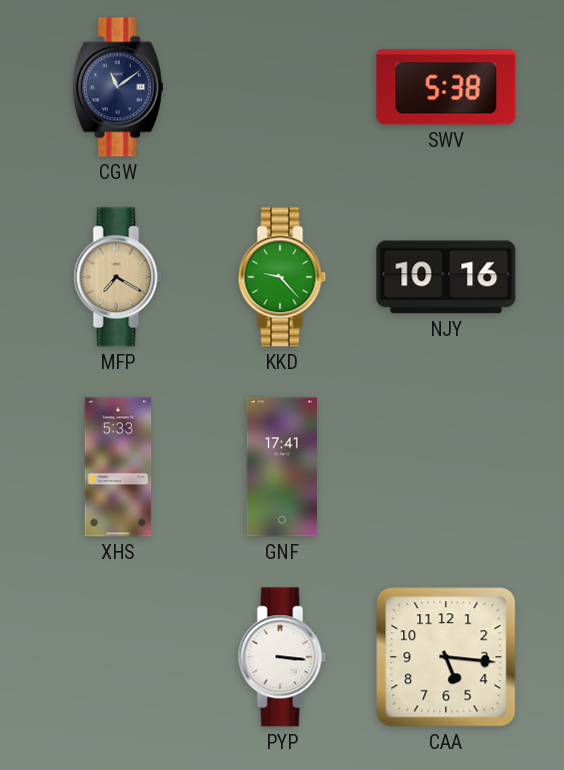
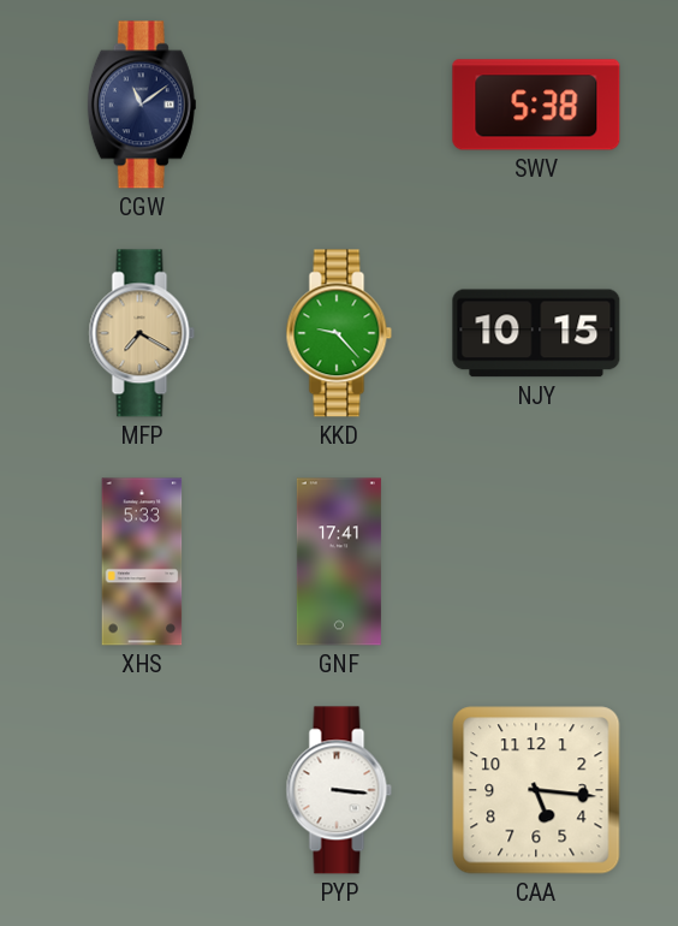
NJY: 10:16 -> 10:15 (536, 333)
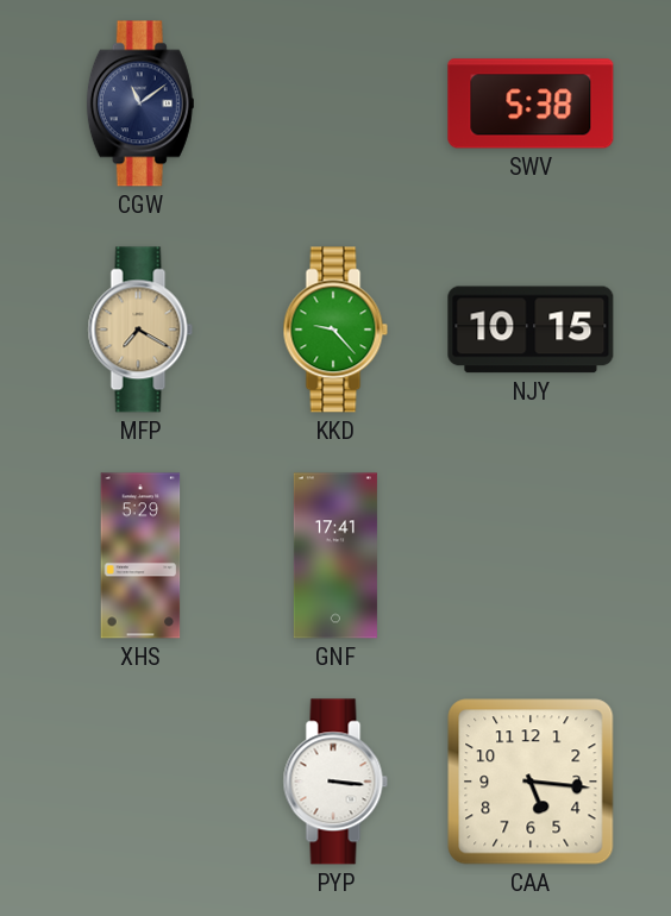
XHS: 5:33 -> 5:29 (140, 556)
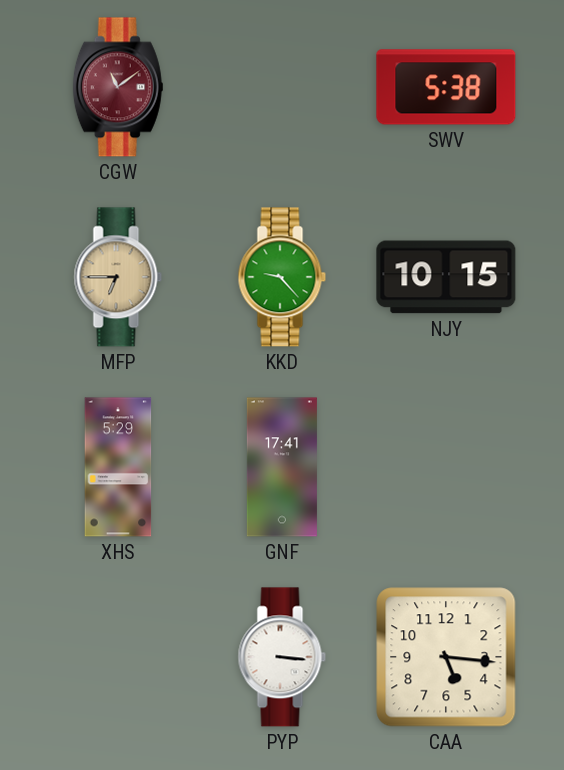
CGW dial: navy -> burgundy (118, 87)
MFP: 7:20 -> 6:45 (118, 277)
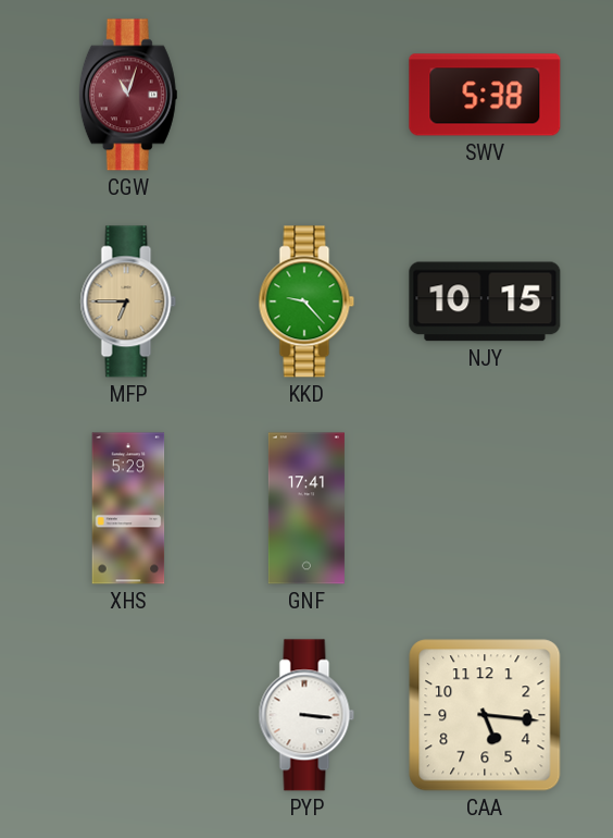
CGW: 11:09 -> 11:03 (128, 95)
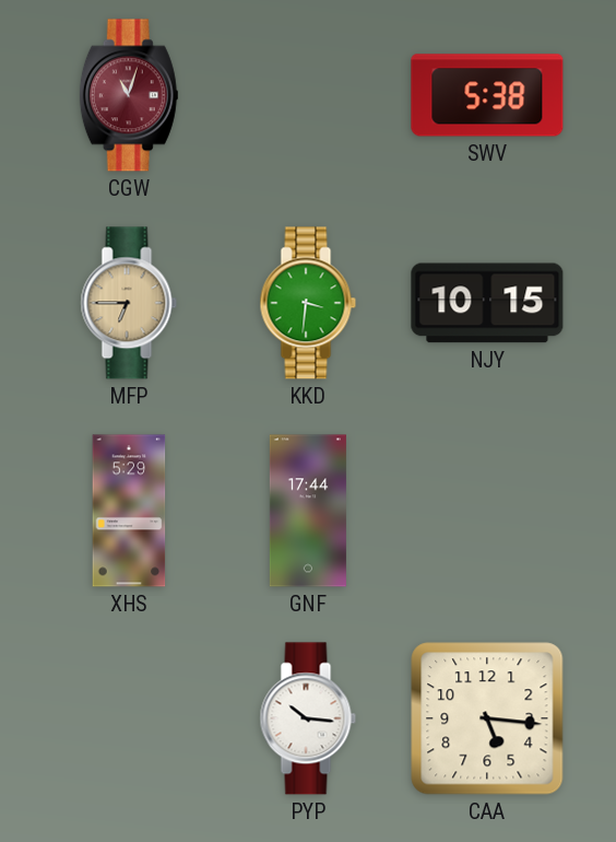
KKD: 9:23 -> 3:31 (308, 303)
GNF: 17:41 -> 17:44 (308, 511)
PYP: 3:16 -> 10:16 (308, 718)
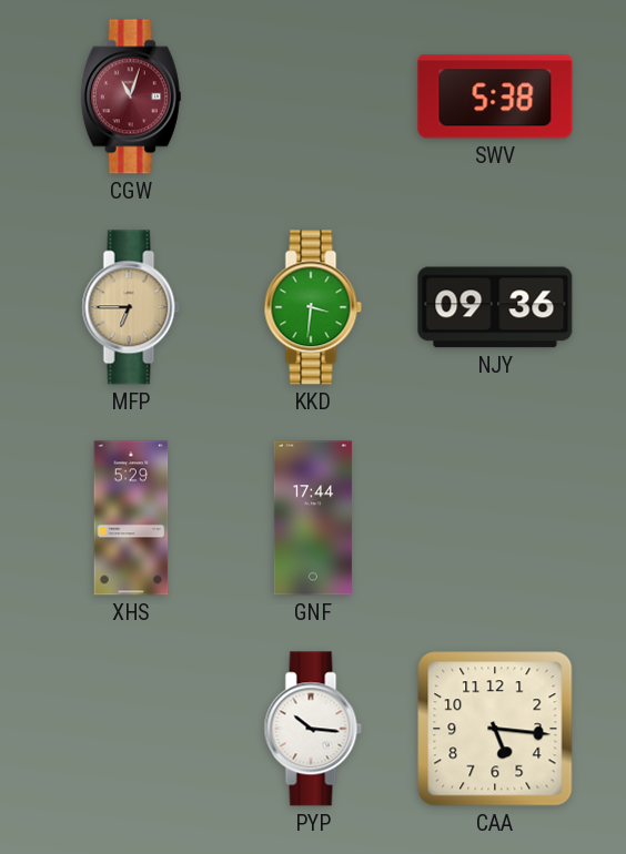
NJY: 10:15 -> 09:36 (495, 307)
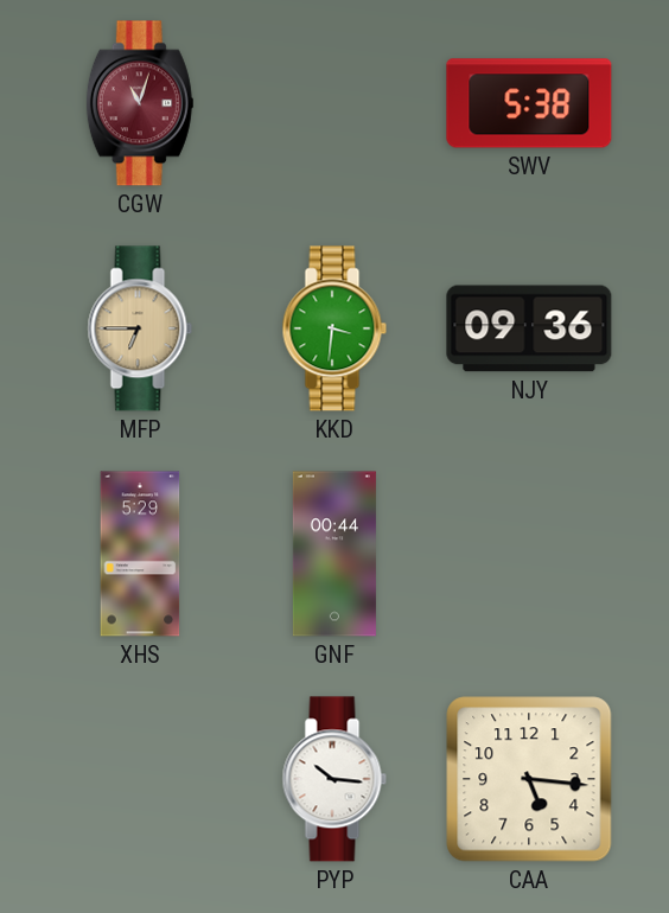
GNF: 17:44 -> 00:44 (334, 554)
